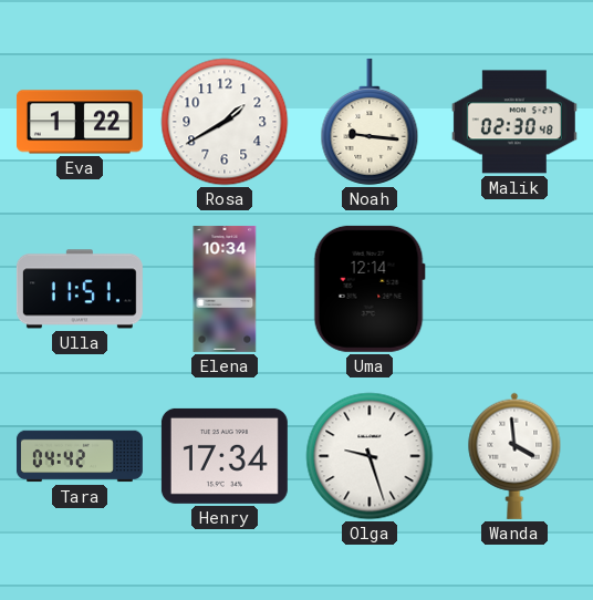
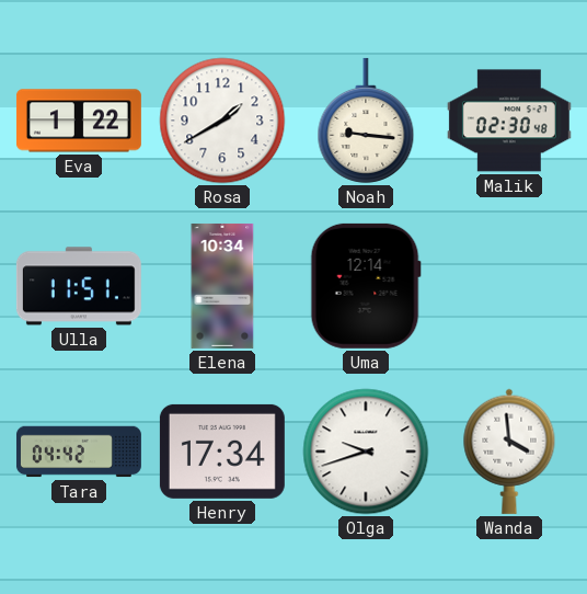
Olga: 9:27 -> 9:42 (366, 452)
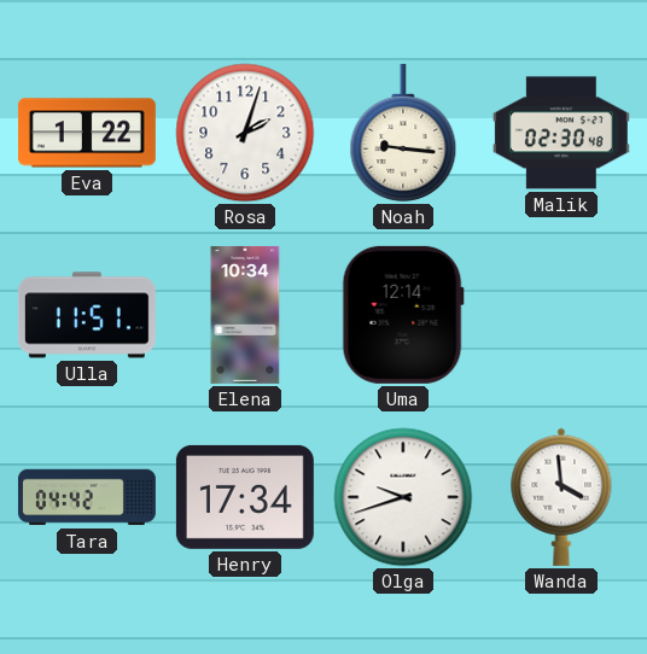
Rosa: 1:40 -> 2:03 (245, 133)
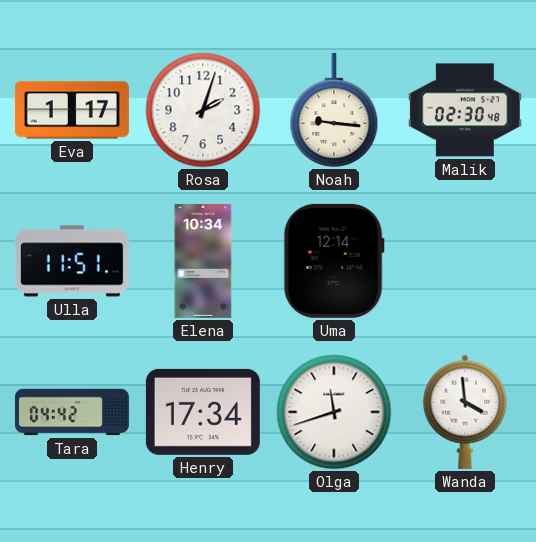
Eva: 1:22 -> 1:17 (72, 110)
Olga: 9:42 -> 11:42 (334, 412)
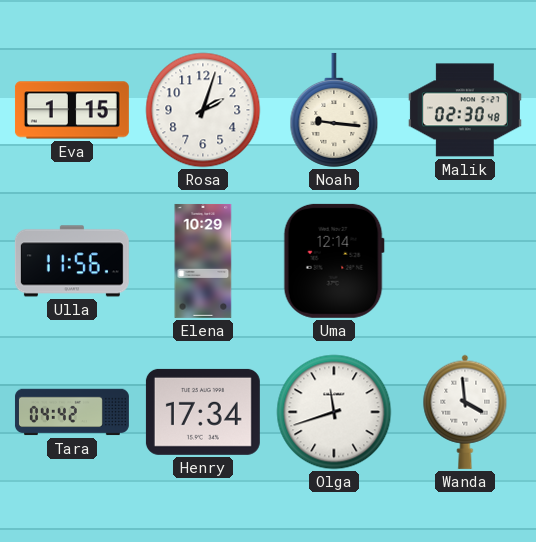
Eva: 1:17 -> 1:15 (72, 110)
Ulla: 11:51 -> 11:56 (72, 261)
Elena: 10:34 -> 10:29 (203, 261)
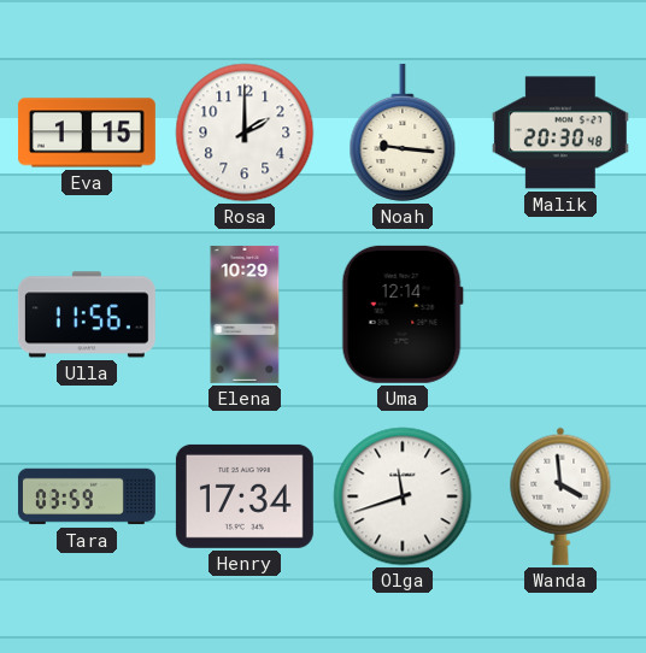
Rosa: 2:03 -> 2:00 (245, 133)
Malik: 02:30 -> 20:30 (560, 133)
Tara: 04:42 -> 03:59 (87, 496)
